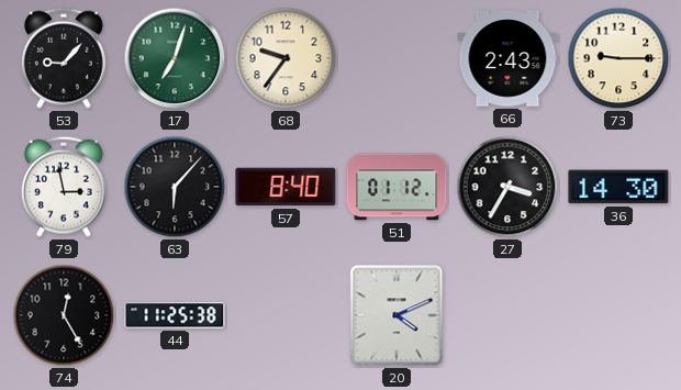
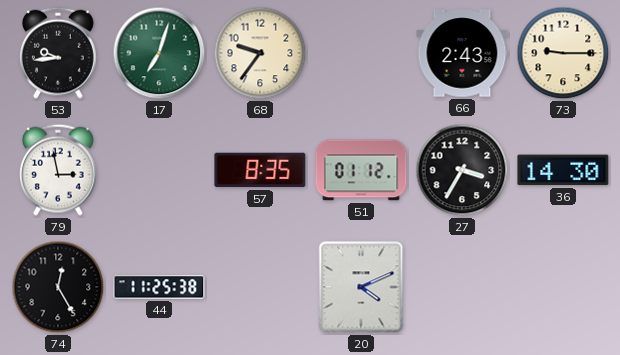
53: 9:07 -> 9:44 (58, 53)
63: 6:07 -> none (175, 187)
57: 8:40 -> 8:35 (260, 170)
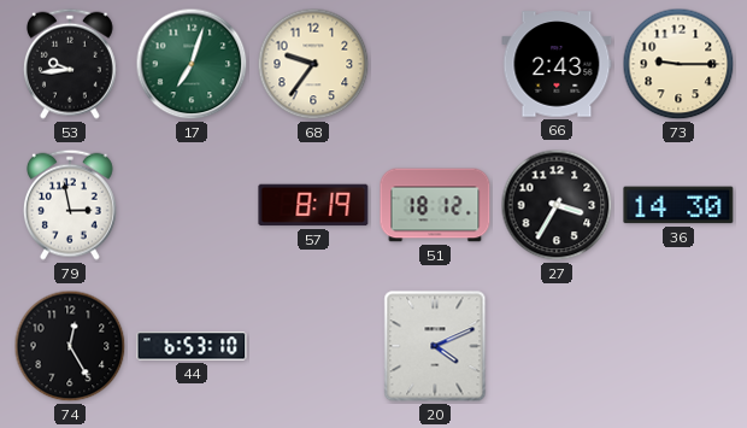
57: 8:35 -> 8:19 (313, 205)
51: 01:12 -> 18:12 (435, 205)
44: 11:25 -> 6:53 (192, 346)
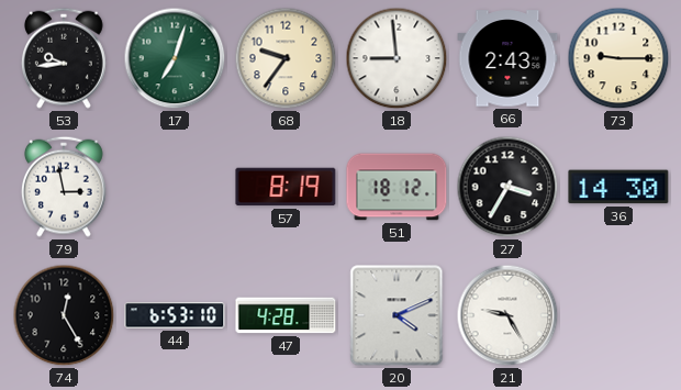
18: none -> 8:59 (397, 58)
47: none -> 4:28 (286, 315)
21: none -> 9:25 (507, 315)
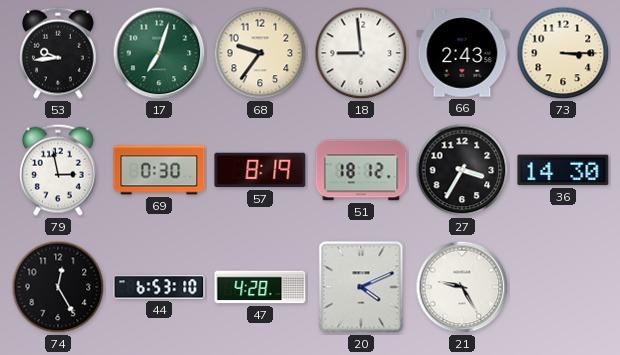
73: 9:15 -> 3:15 (563, 53)
69: none -> 0:30 (159, 170)
